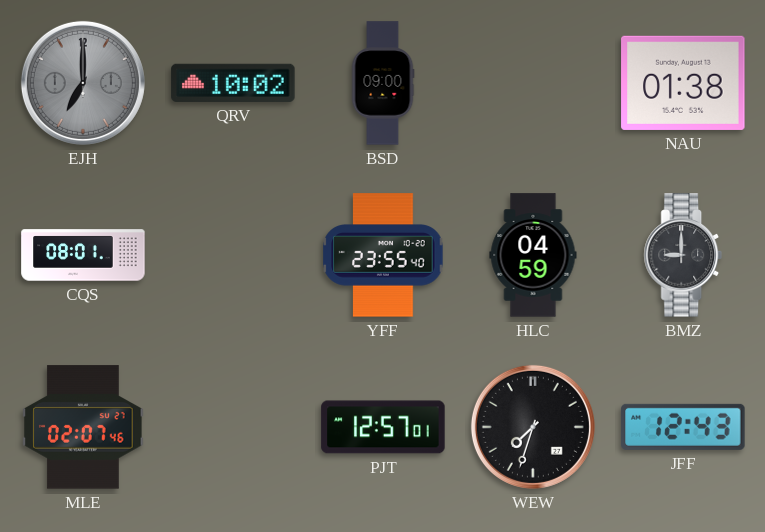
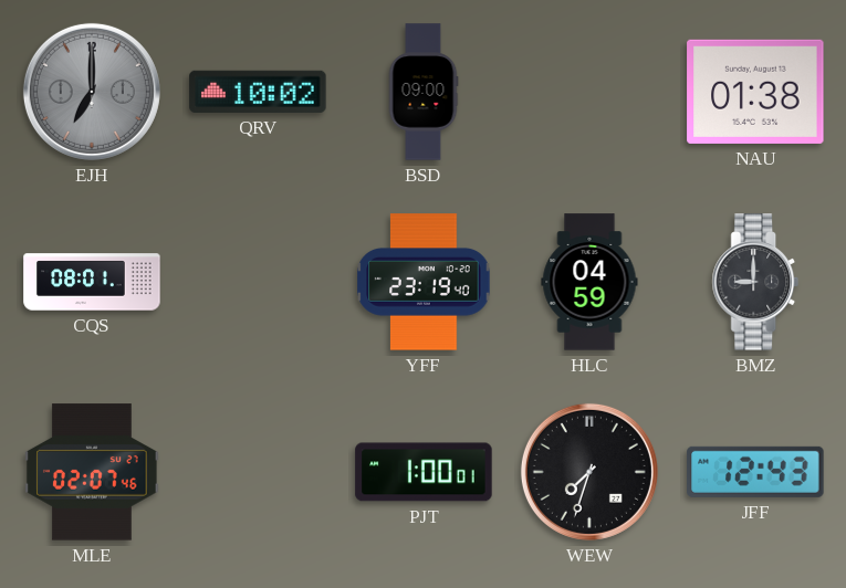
YFF: 23:55 -> 23:19 (424, 282)
PJT: 12:57 -> 1:00 (424, 472)
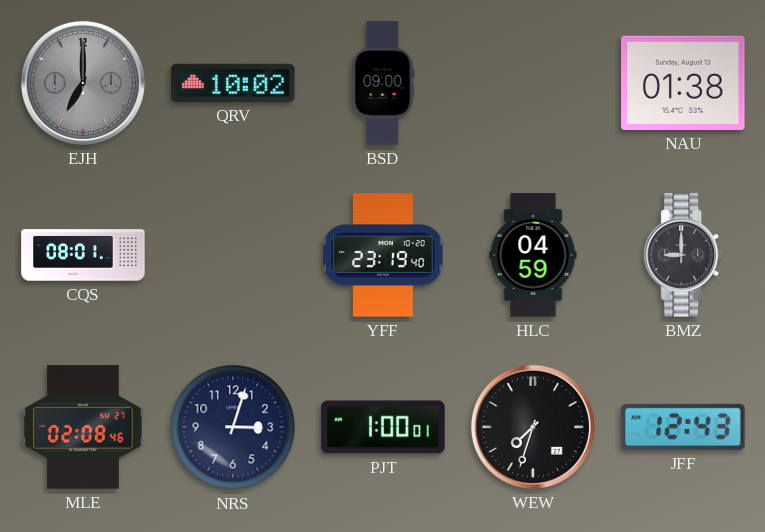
MLE: 02:07 -> 02:08 (83, 427)
NRS: none -> 3:03 (233, 427)
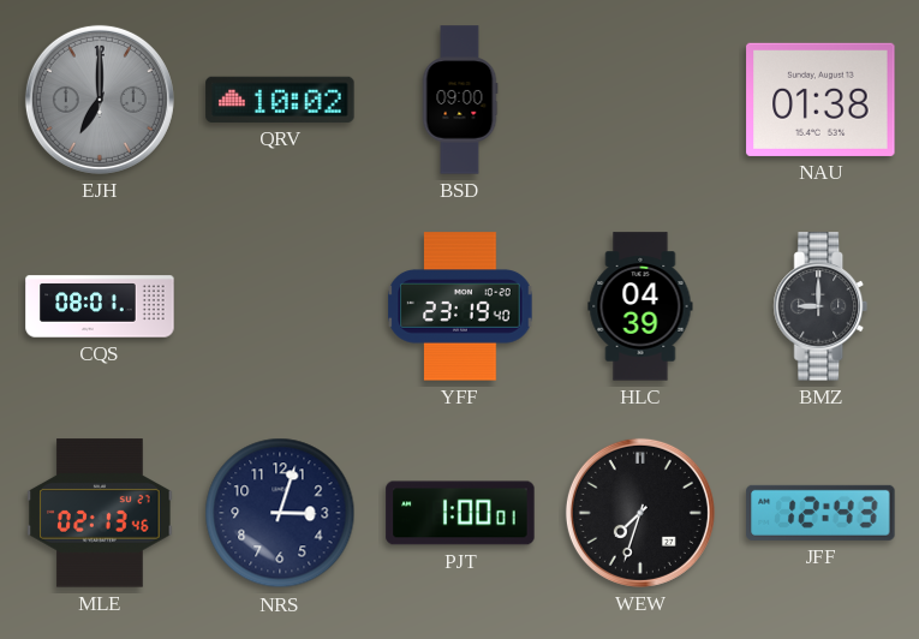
HLC: 04:59 -> 04:39 (640, 306)
MLE: 02:08 -> 02:13 (100, 513)
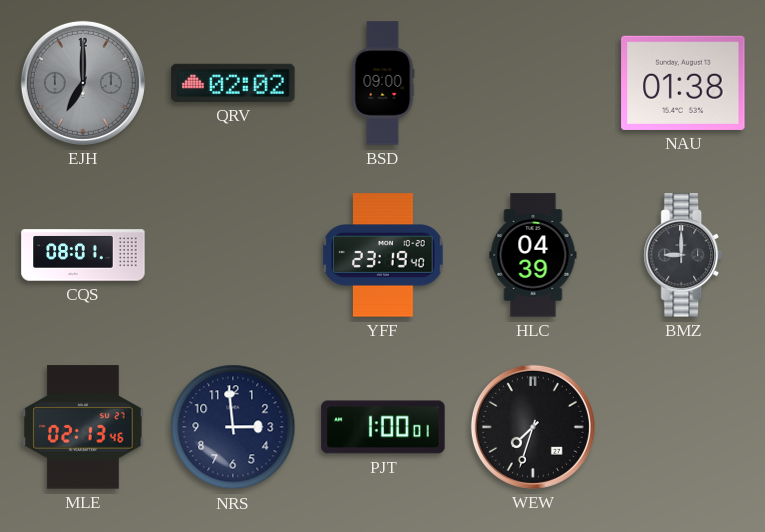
QRV: 10:02 -> 02:02 (233, 83)
NRS: 3:03 -> 2:59 (233, 427)
JFF: 12:43 -> none (820, 513)
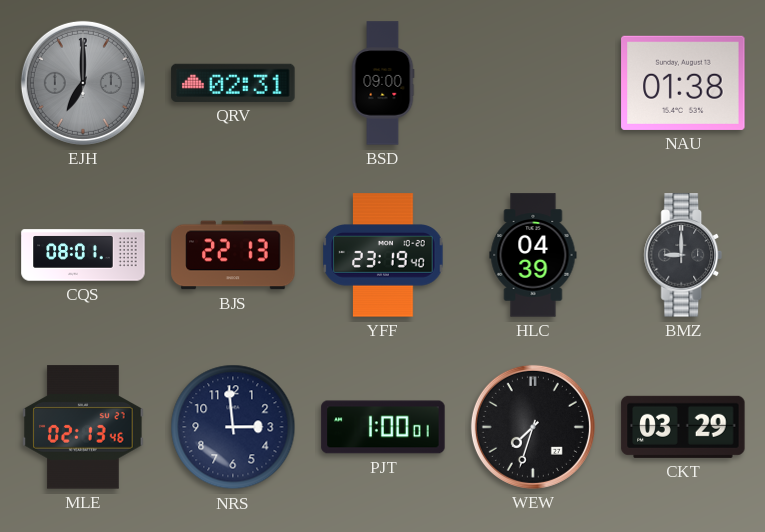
QRV: 02:02 -> 02:31 (233, 83)
BJS: none -> 22:13 (233, 255)
CKT: none -> 03:29 (683, 427)
